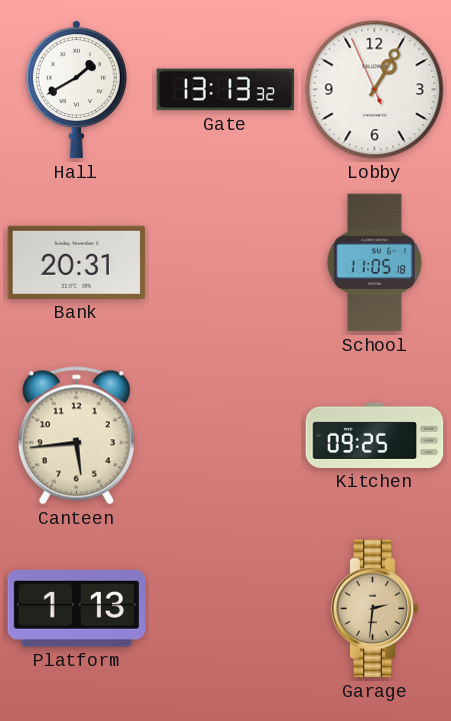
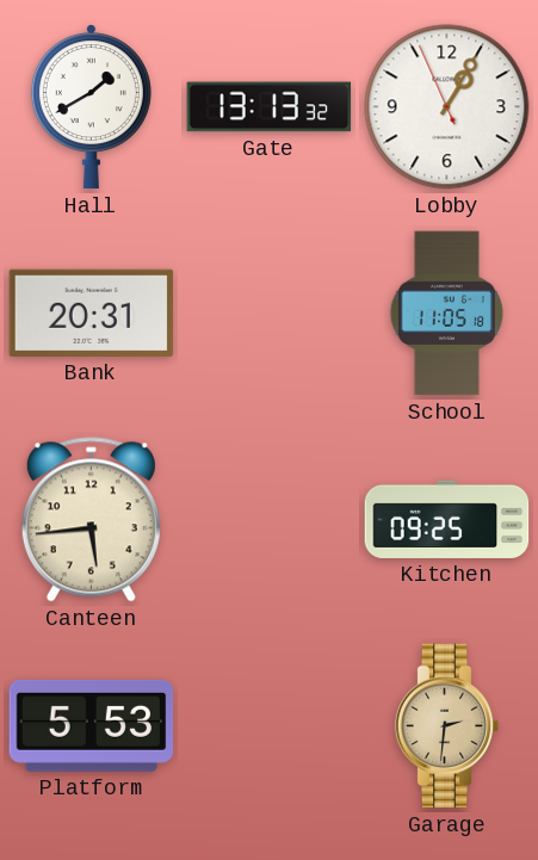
Platform: 1:13 -> 5:53 (92, 725)
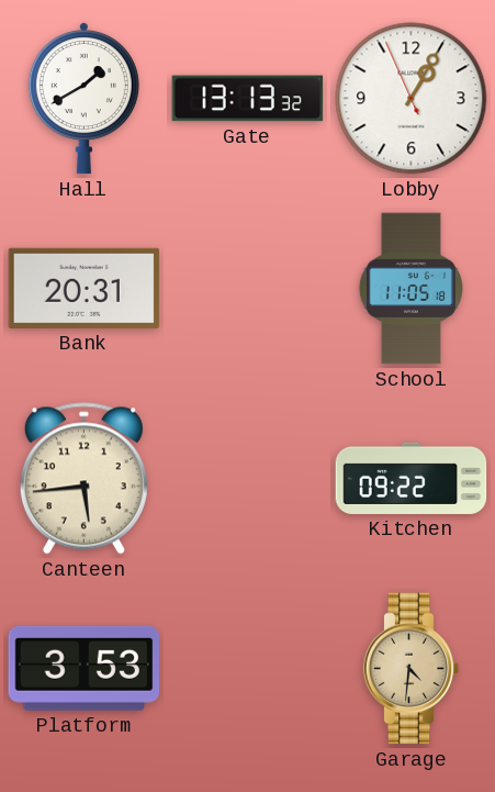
Kitchen: 09:25 -> 09:22 (412, 478)
Platform: 5:53 -> 3:53 (85, 668)
Garage: 2:31 -> 4:31 (412, 669)
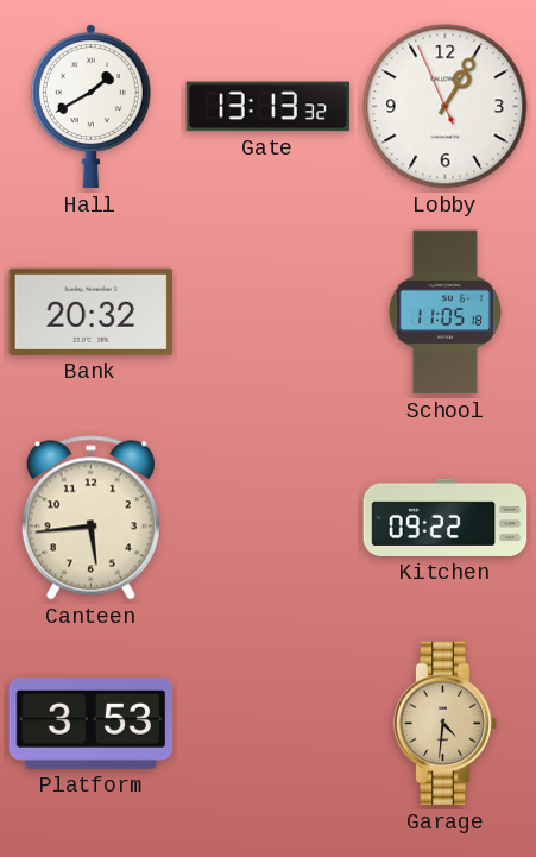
Bank: 20:31 -> 20:32 (92, 311)
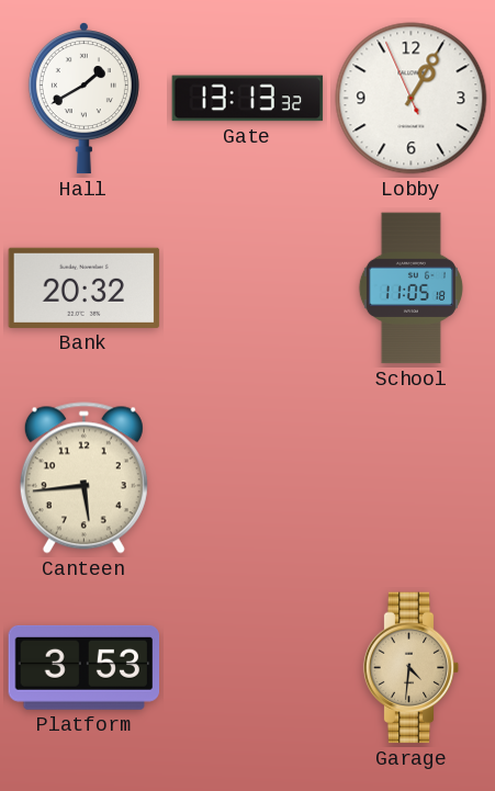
Kitchen: 09:22 -> none (446, 517)
